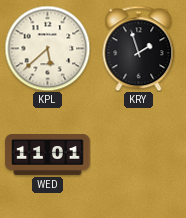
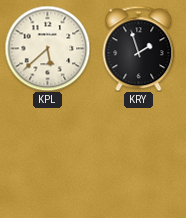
WED: 11:01 -> none (48, 155)
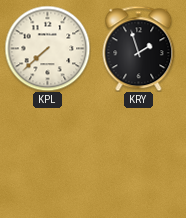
KPL: 5:38 -> 7:38 (47, 48)
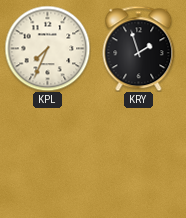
KPL: 7:38 -> 7:34 (47, 48)
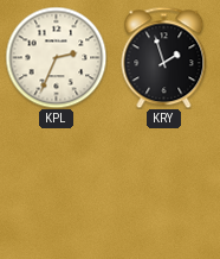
KPL: 7:34 -> 2:34 (56, 57)
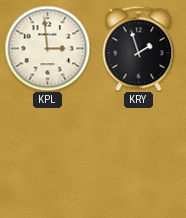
KPL: 2:34 -> 2:59 (47, 48)
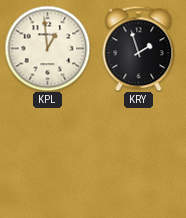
KPL: 2:59 -> 12:59 (47, 48)
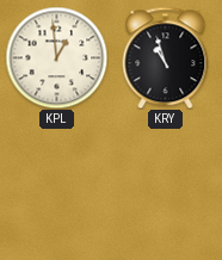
KRY: 1:57 -> 10:57 (166, 57)
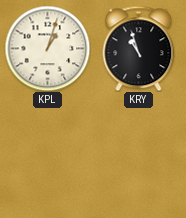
KPL: 12:59 -> 1:03 (47, 48)
